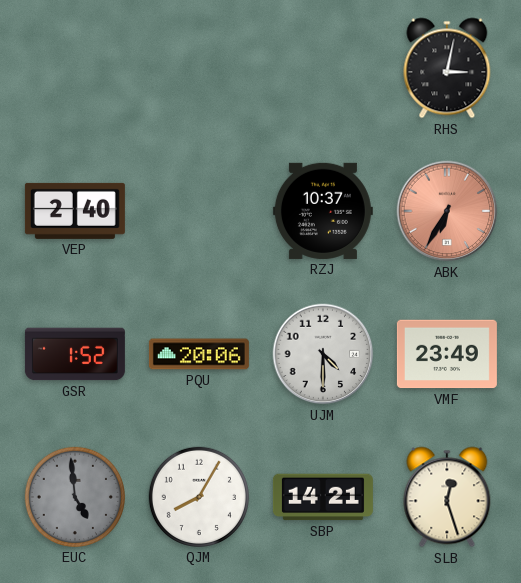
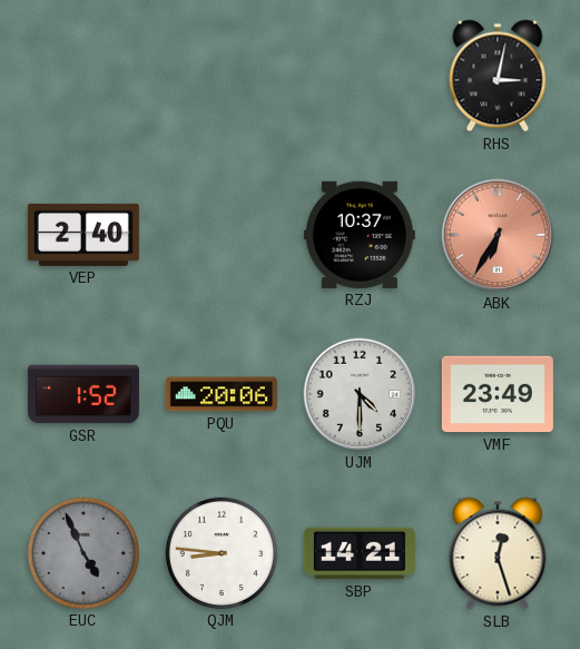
EUC: 4:59 -> 4:56 (83, 553)
QJM: 8:05 -> 8:46 (222, 553)
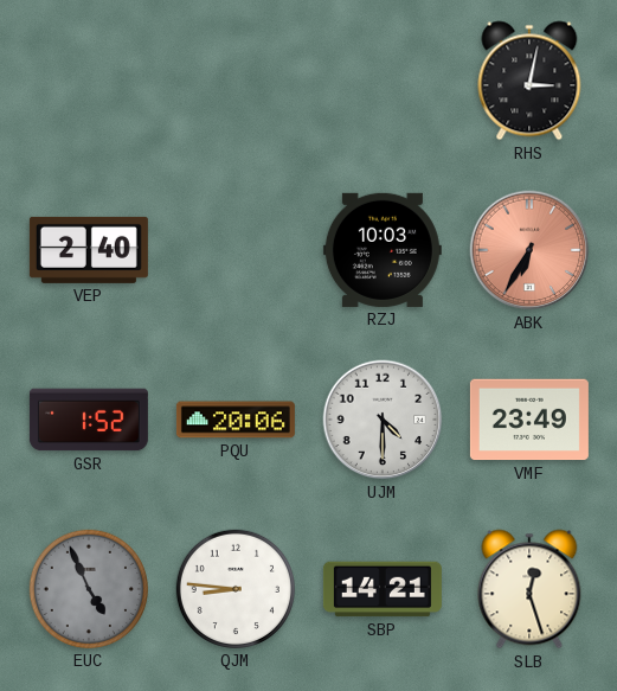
RZJ: 10:37 -> 10:03 (383, 250)
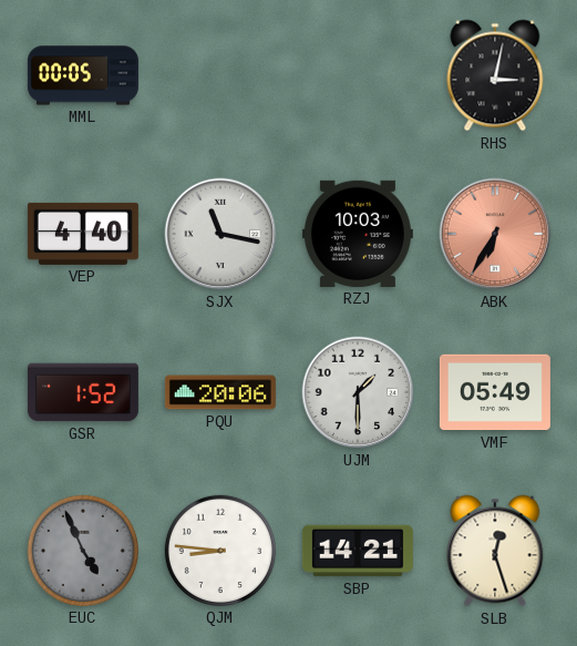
MML: none -> 00:05 (83, 75)
VEP: 2:40 -> 4:40 (83, 234)
SJX: none -> 11:17 (220, 234)
UJM: 4:30 -> 1:30 (358, 392)
VMF: 23:49 -> 05:49 (495, 392)
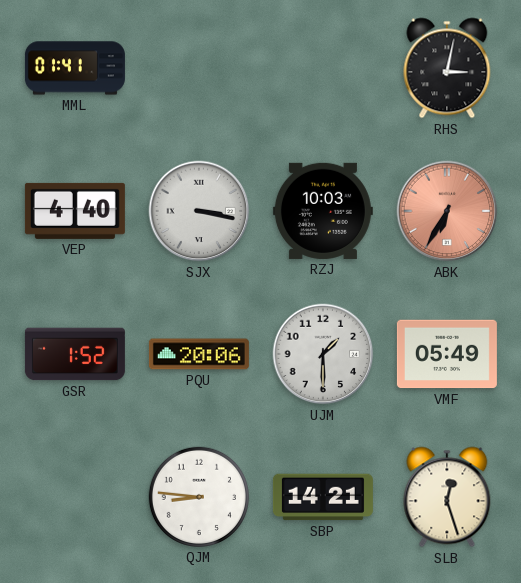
MML: 00:05 -> 01:41 (75, 68)
SJX: 11:17 -> 3:17 (199, 211)
EUC: 4:56 -> none (83, 551)
